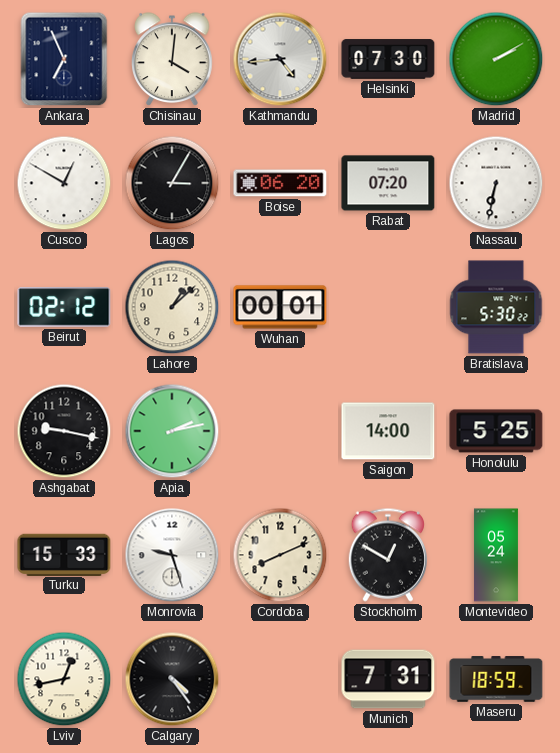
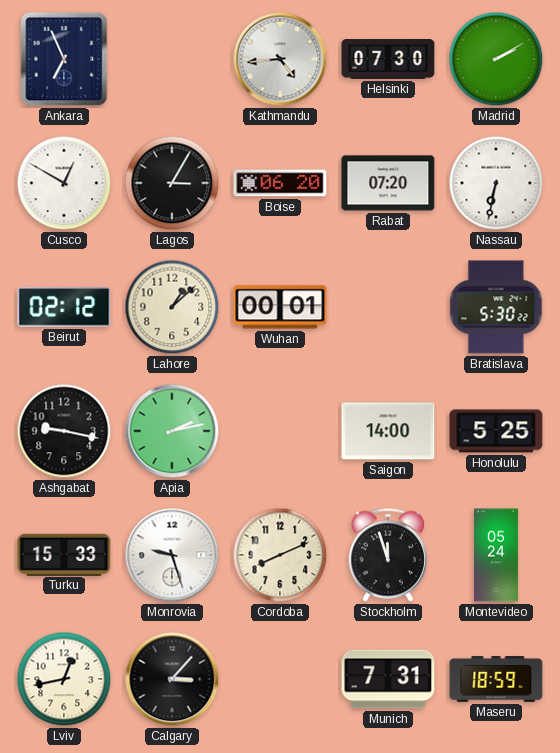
Chisinau: 4:01 -> none (172, 60)
Stockholm: 12:50 -> 11:57 (388, 555)
Calgary: 4:24 -> 3:07 (172, 679)
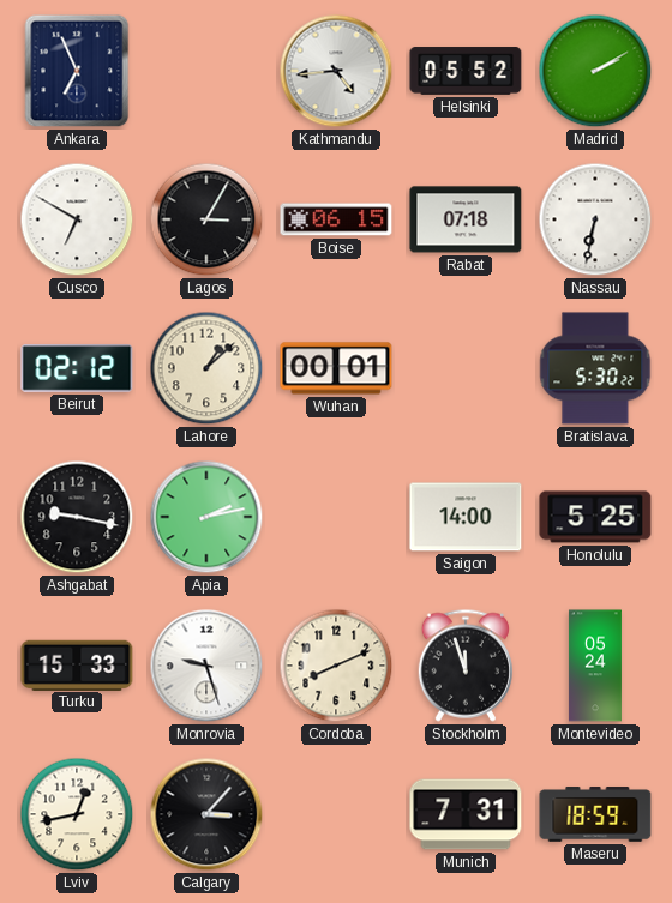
Helsinki: 07:30 -> 05:52 (466, 71)
Cusco: 12:50 -> 6:50 (77, 219)
Boise: 06:20 -> 06:15 (336, 219)
Rabat: 07:20 -> 07:18 (466, 219)
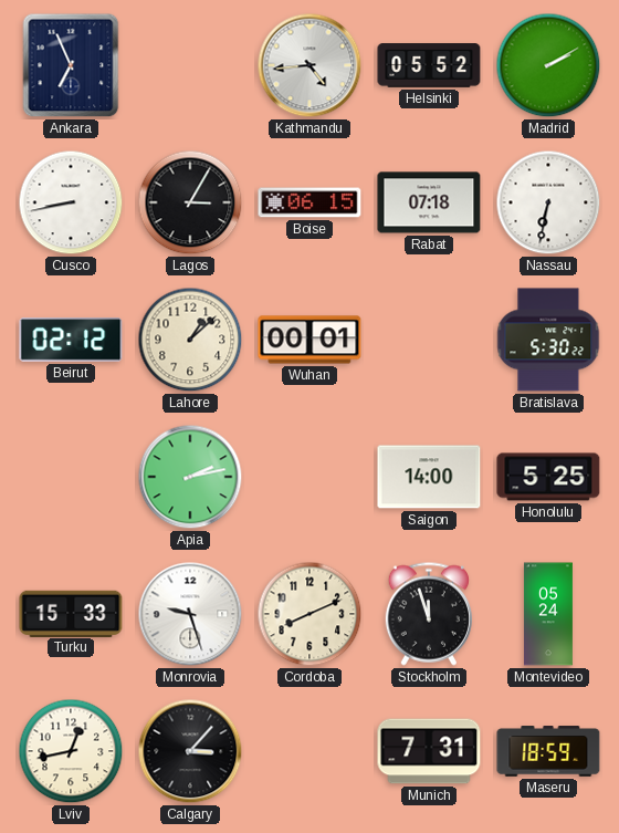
Cusco: 6:50 -> 8:43 (71, 202)
Ashgabat: 9:17 -> none (77, 517)
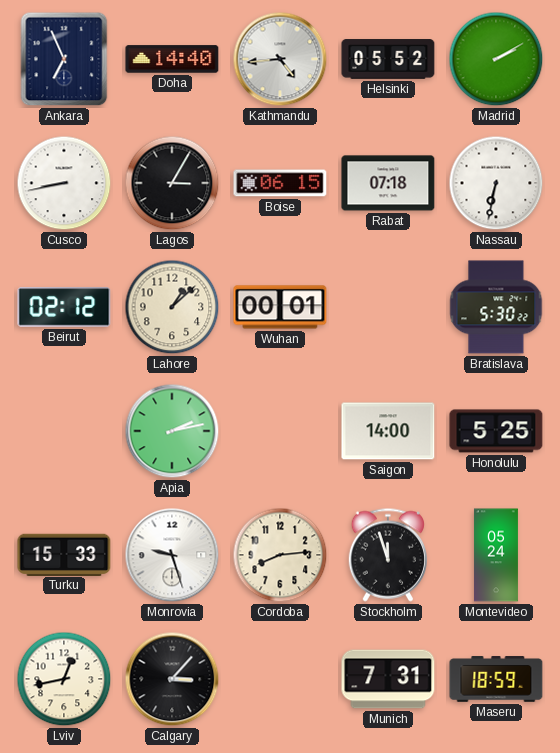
Doha: none -> 14:40 (172, 59)
Cordoba: 8:11 -> 8:14 (280, 555)
